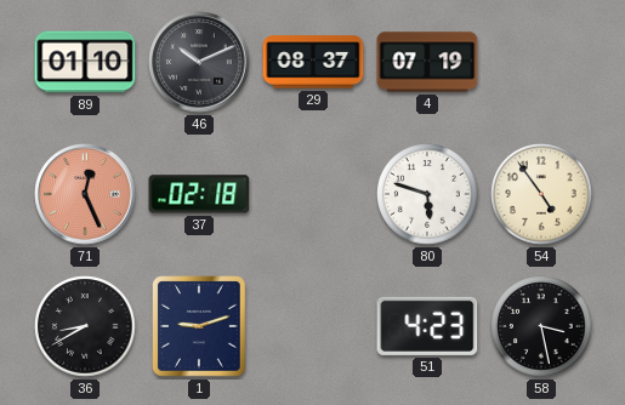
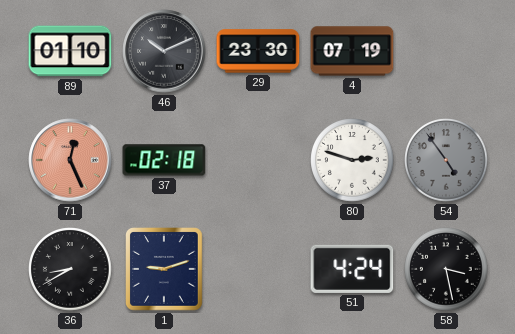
29: 08:37 -> 23:30 (258, 51)
80: 5:48 -> 2:48 (352, 160)
54 dial: cream -> grey (446, 160)
51: 4:23 -> 4:24 (352, 269)
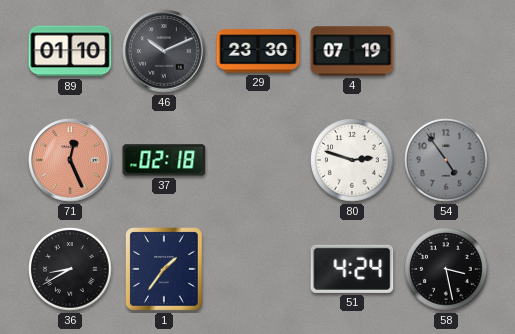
1: 9:12 -> 1:36 (165, 269)
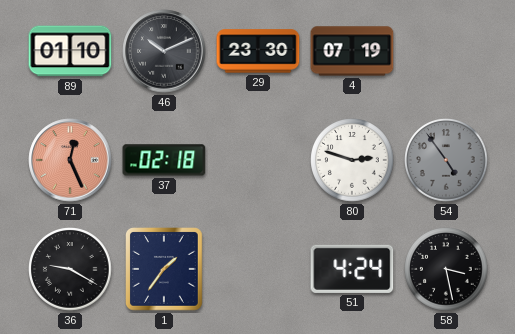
36: 8:40 -> 9:20 (70, 269)
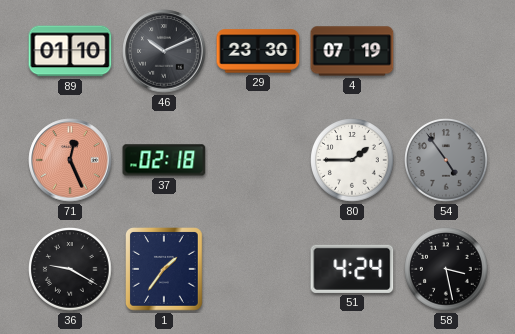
80: 2:48 -> 1:45 (352, 160)
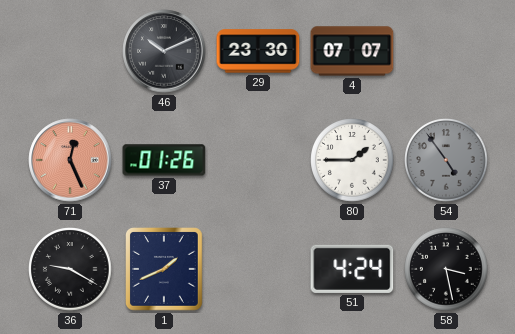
89: 01:10 -> none (70, 51)
4: 07:19 -> 07:07 (352, 51)
37: 02:18 -> 01:26 (164, 160)
1: 1:36 -> 1:41 (165, 269)
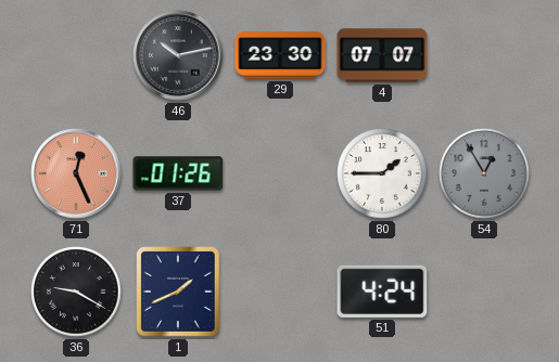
46: 10:11 -> 10:13 (178, 55)
54: 4:54 -> 12:55 (484, 173)
58: 3:28 -> none (446, 269)
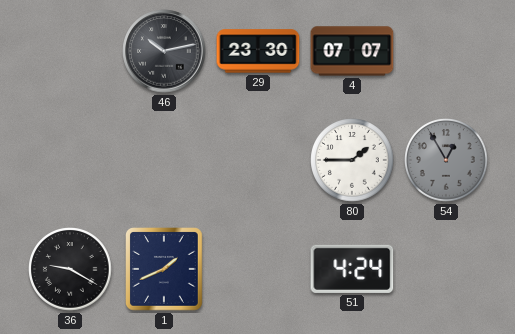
71: 12:26 -> none (76, 173)
37: 01:26 -> none (178, 173)
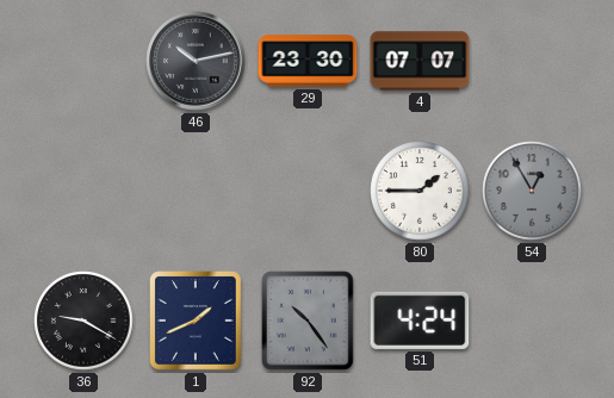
92: none -> 10:24 (309, 321)
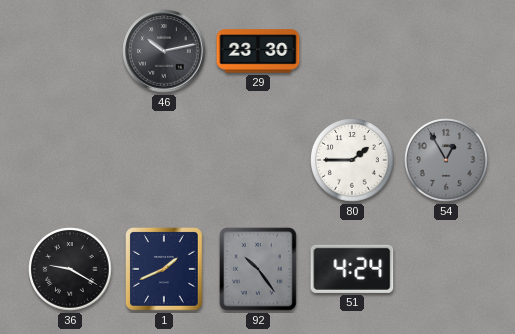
4: 07:07 -> none (420, 61)
